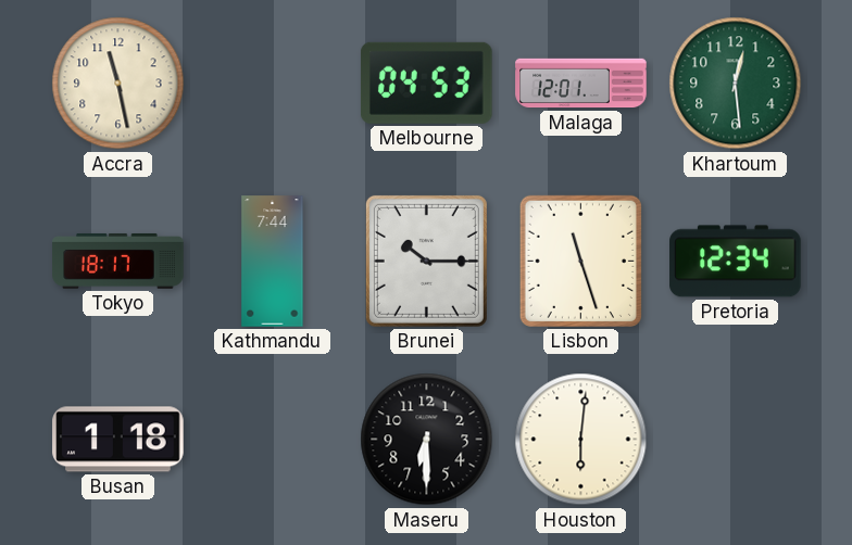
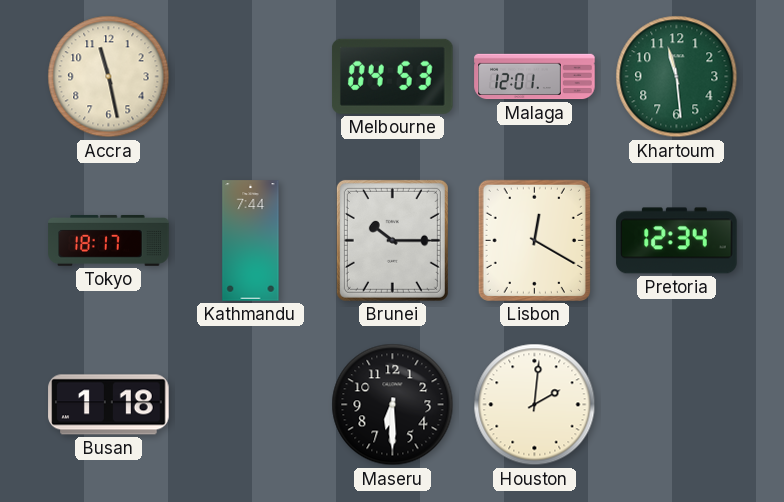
Khartoum: 12:29 -> 11:29 (677, 77)
Lisbon: 11:27 -> 12:20 (534, 240)
Houston: 6:01 -> 2:01 (535, 405)
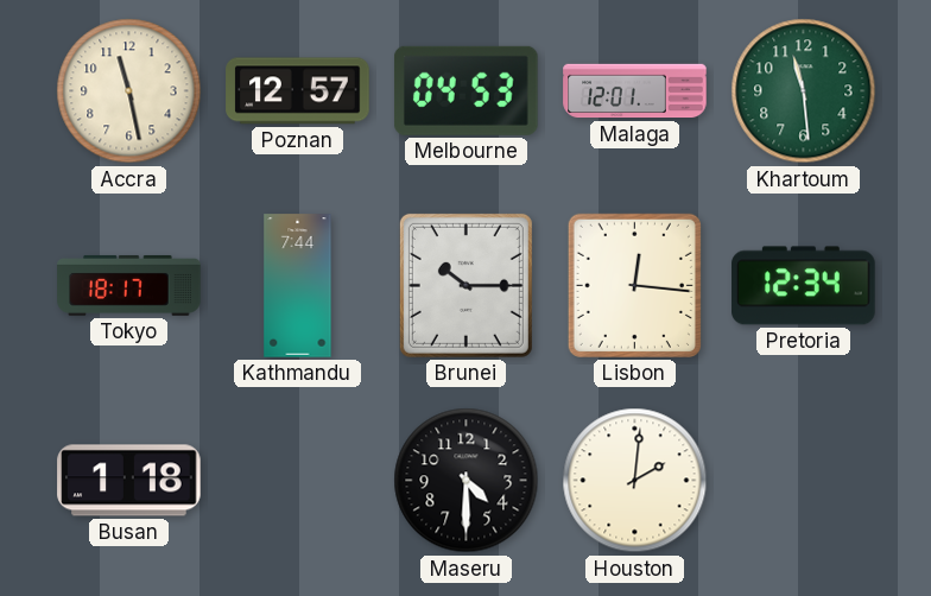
Poznan: none -> 12:57 (298, 91)
Lisbon: 12:20 -> 12:16 (634, 285)
Maseru: 6:30 -> 4:30 (467, 481)
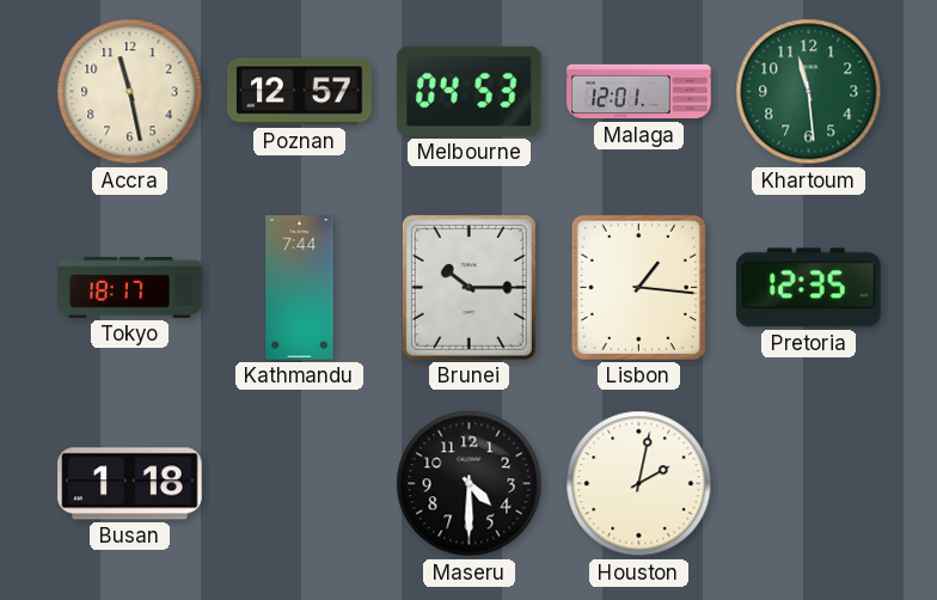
Lisbon: 12:16 -> 1:16 (638, 287)
Pretoria: 12:34 -> 12:35 (809, 288)
Houston: 2:01 -> 2:02 (639, 484)
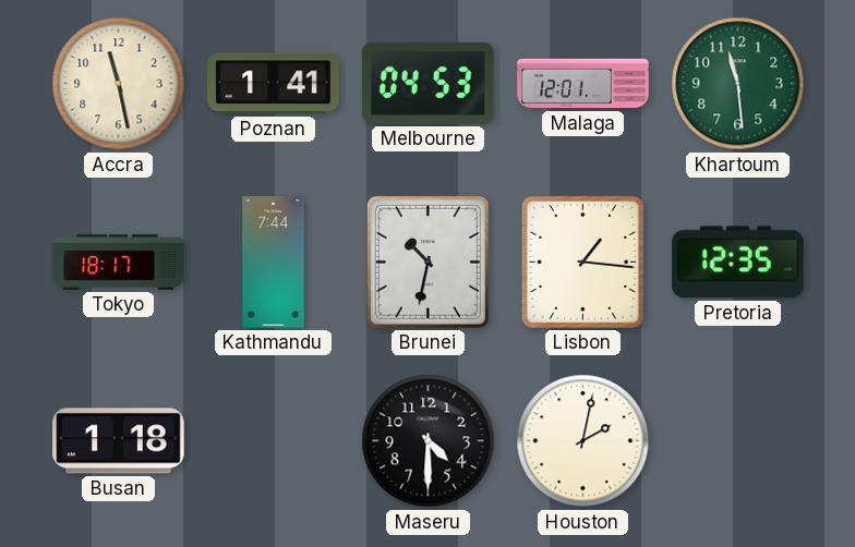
Poznan: 12:57 -> 1:41 (274, 84)
Brunei: 10:15 -> 10:32 (427, 262)
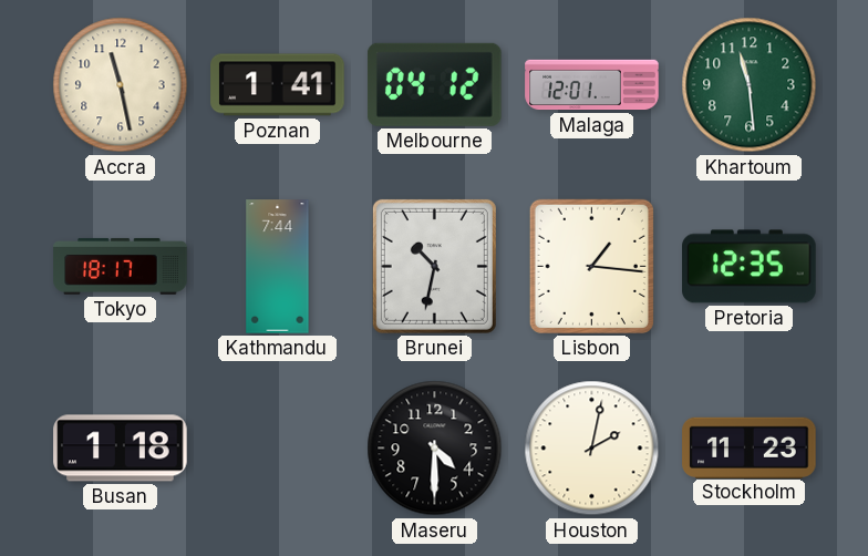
Melbourne: 04:53 -> 04:12 (434, 84)
Stockholm: none -> 11:23 (750, 447)
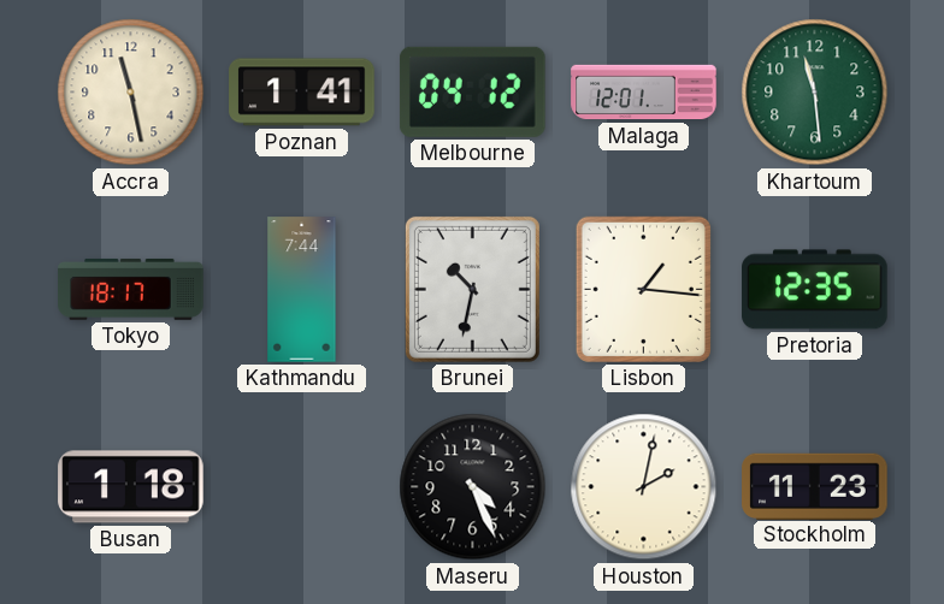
Maseru: 4:30 -> 4:26 (473, 487)
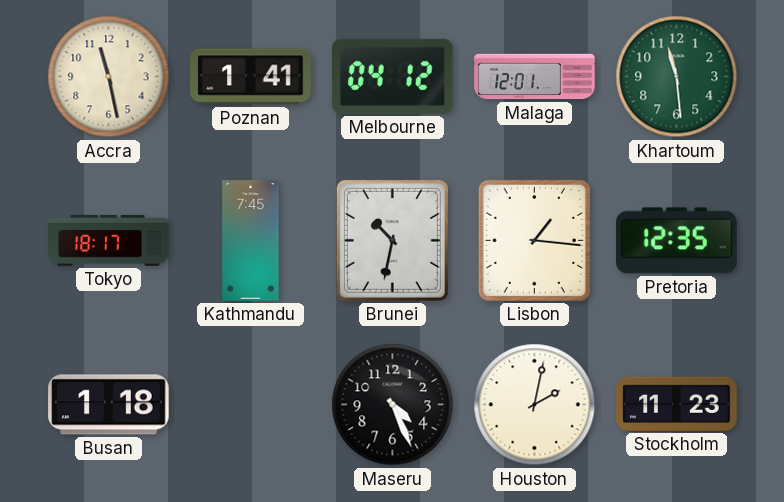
Kathmandu: 7:44 -> 7:45 (251, 241)
